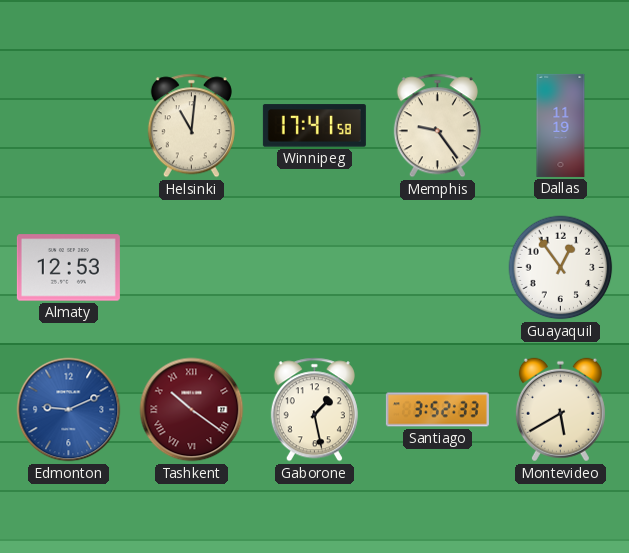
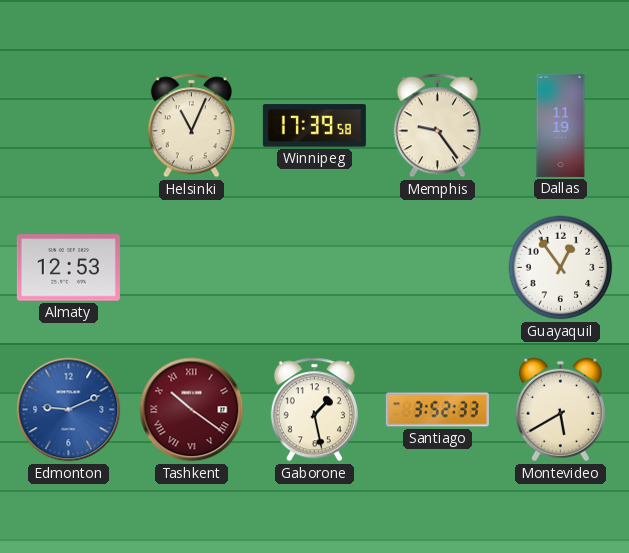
Helsinki: 11:01 -> 11:04 (191, 126)
Winnipeg: 17:41 -> 17:39 (314, 126)
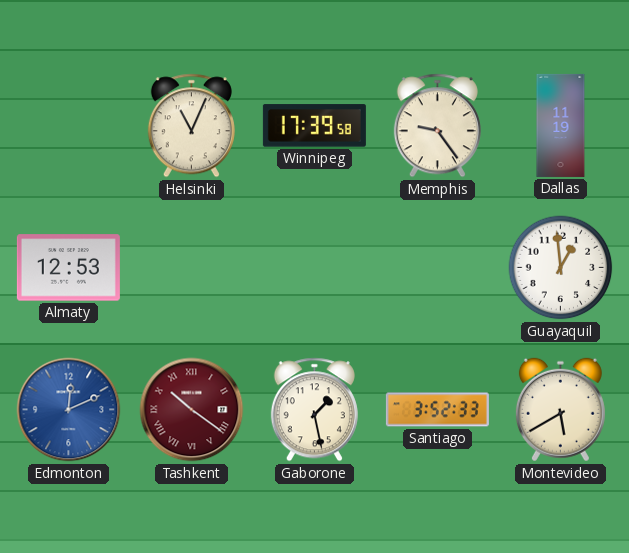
Guayaquil: 12:54 -> 12:59 (561, 268)
Edmonton: 9:11 -> 12:11 (69, 410)
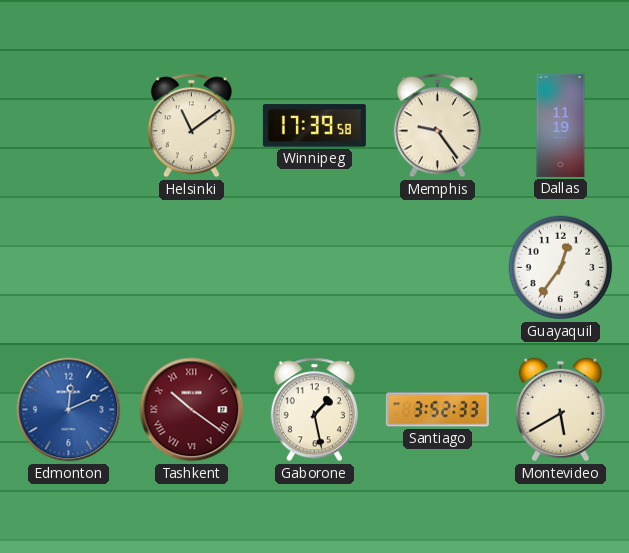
Helsinki: 11:04 -> 11:09 (191, 126)
Almaty: 12:53 -> none (68, 268)
Guayaquil: 12:59 -> 12:36 (561, 268)
